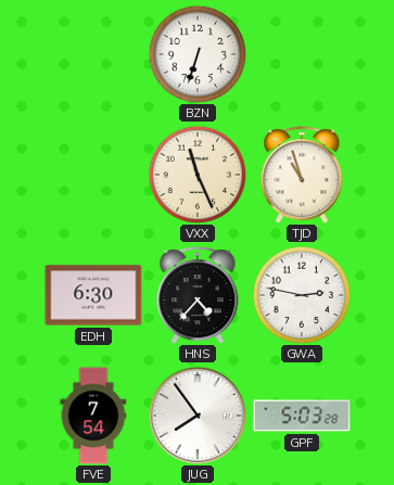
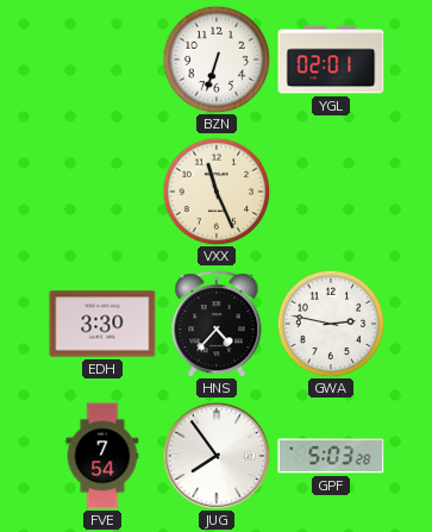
YGL: none -> 02:01 (331, 60)
TJD: 10:57 -> none (302, 175)
EDH: 6:30 -> 3:30 (102, 324)
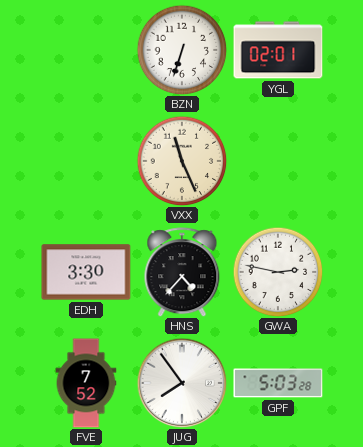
FVE: 7:54 -> 7:52 (86, 383)
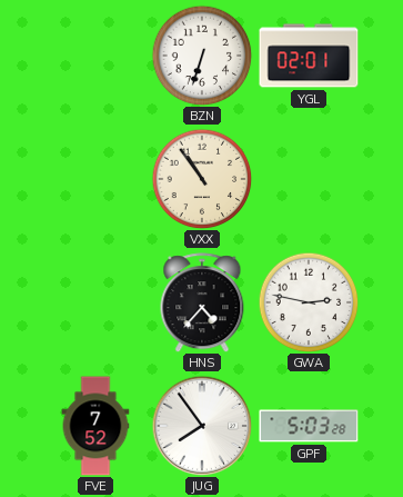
VXX: 11:26 -> 10:54 (202, 179)
EDH: 3:30 -> none (86, 272)
